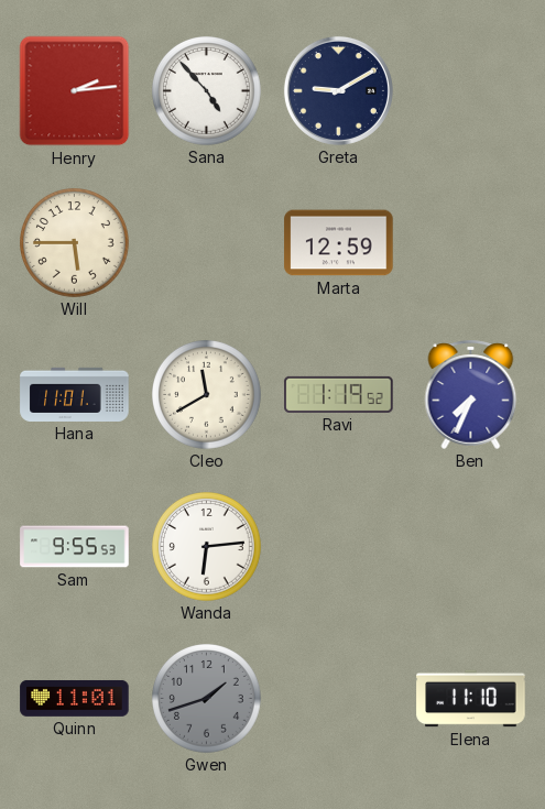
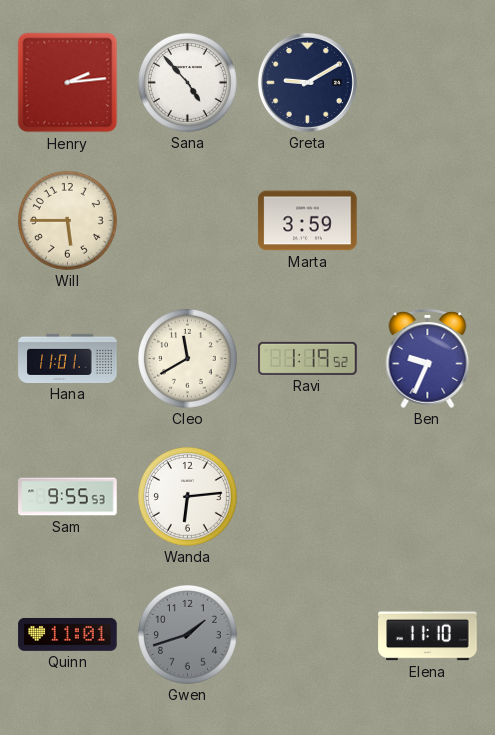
Marta: 12:59 -> 3:59 (308, 221)
Ben: 7:34 -> 9:34 (428, 358)
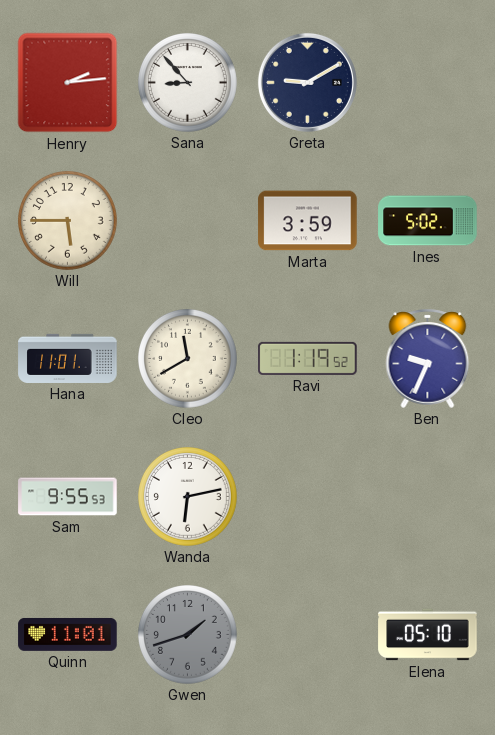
Sana: 4:53 -> 8:53 (188, 83)
Ines: none -> 5:02 (428, 221)
Wanda: 6:14 -> 6:13 (188, 497)
Elena: 11:10 -> 05:10 (428, 635)
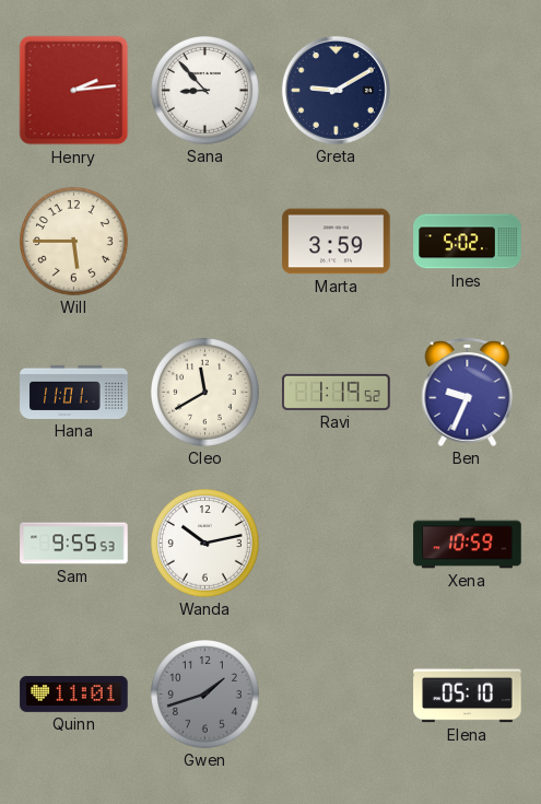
Wanda: 6:13 -> 10:13 (205, 544)
Xena: none -> 10:59 (468, 544)
